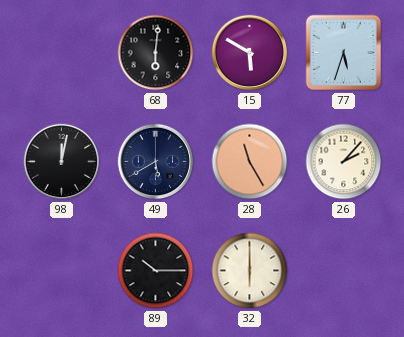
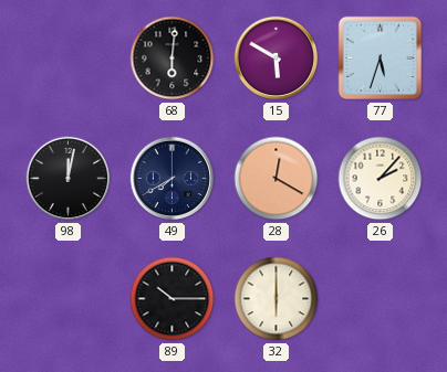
49: 5:40 -> 7:40 (173, 179)
28: 11:25 -> 12:20 (277, 179)
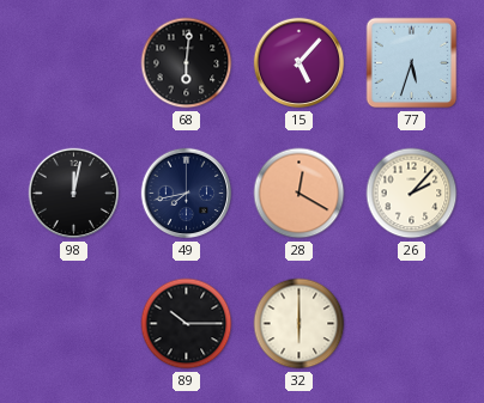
15: 5:50 -> 5:07 (300, 63)
49: 7:40 -> 7:43 (187, 194)
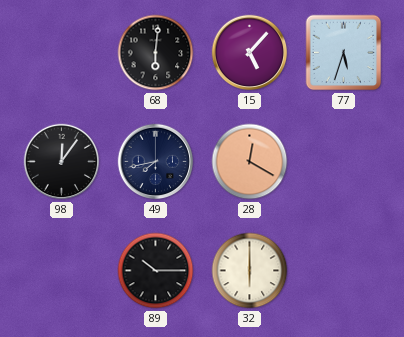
98: 12:02 -> 12:06 (62, 162)
26: 2:07 -> none (412, 194)
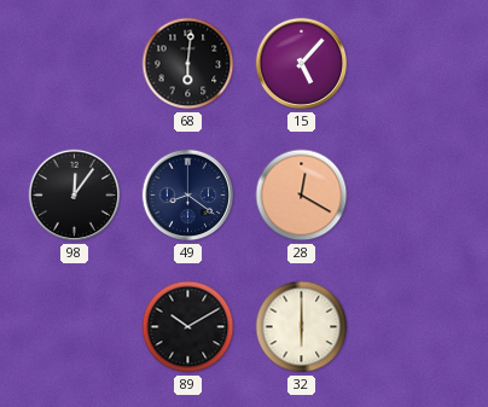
77: 5:33 -> none (344, 53)
49: 7:43 -> 8:21 (188, 196)
89: 10:15 -> 10:10 (188, 327)
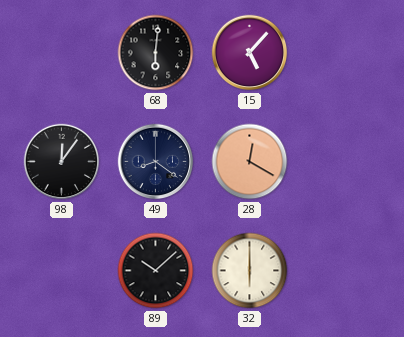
89: 10:10 -> 10:08 (156, 271)
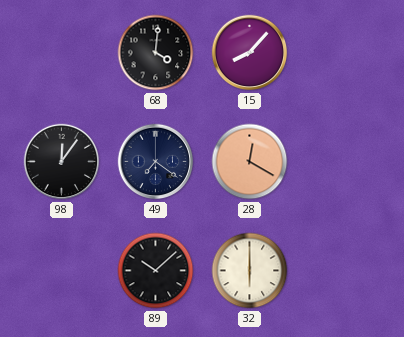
68: 6:01 -> 4:01 (156, 53)
15: 5:07 -> 8:07 (250, 53)
49: 8:21 -> 7:21 (156, 162)
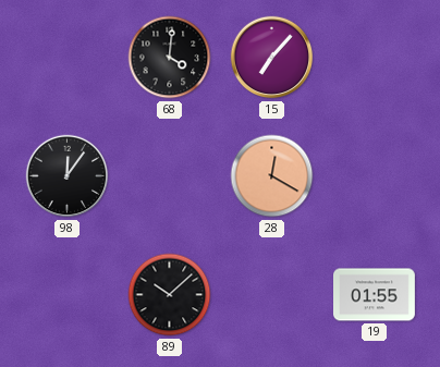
15: 8:07 -> 7:07 (272, 58)
49: 7:21 -> none (156, 162)
32: 6:00 -> none (250, 271)
19: none -> 01:55 (375, 295)
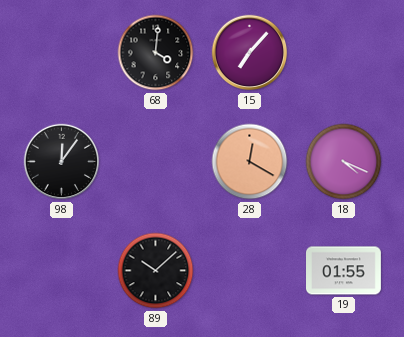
18: none -> 4:19 (344, 162)
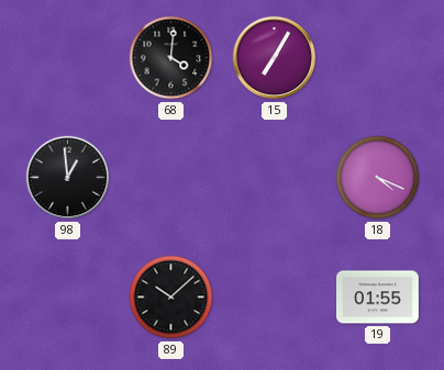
15: 7:07 -> 7:05 (275, 58)
98: 12:06 -> 12:59 (68, 178)
28: 12:20 -> none (250, 162)
